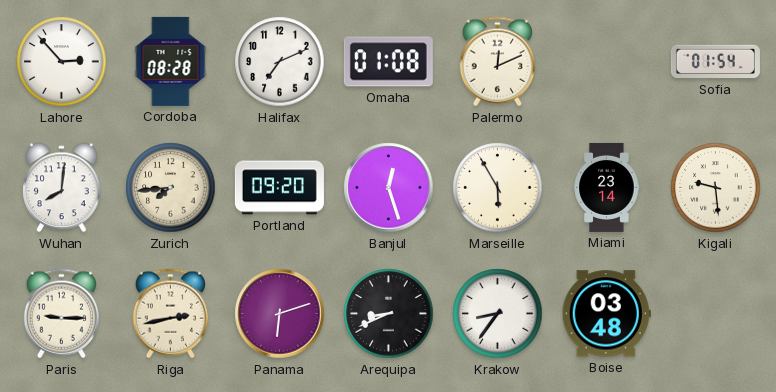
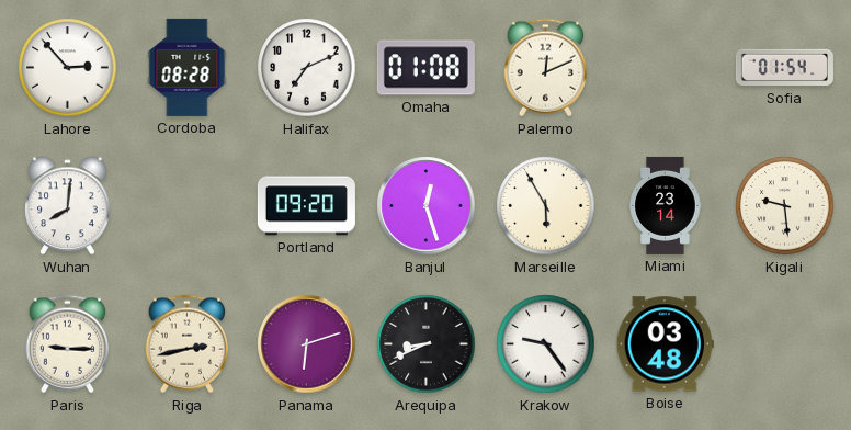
Zurich: 7:44 -> none (171, 188)
Krakow: 8:36 -> 9:24 (546, 344)
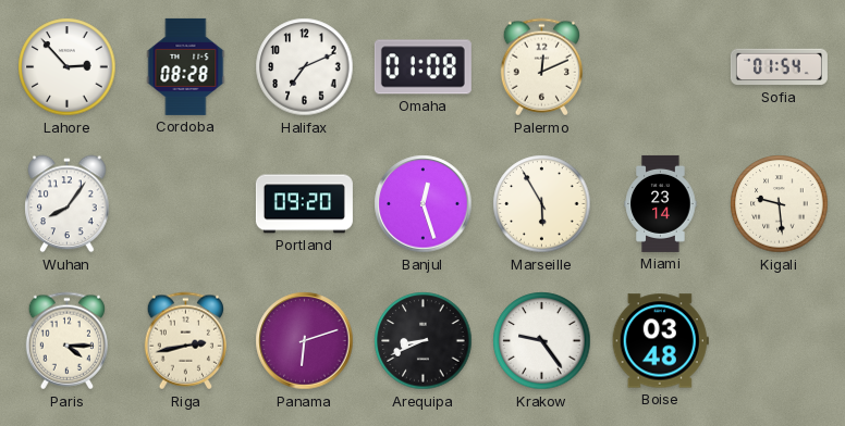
Wuhan: 8:01 -> 8:06 (68, 204)
Paris: 9:15 -> 4:15 (66, 341)
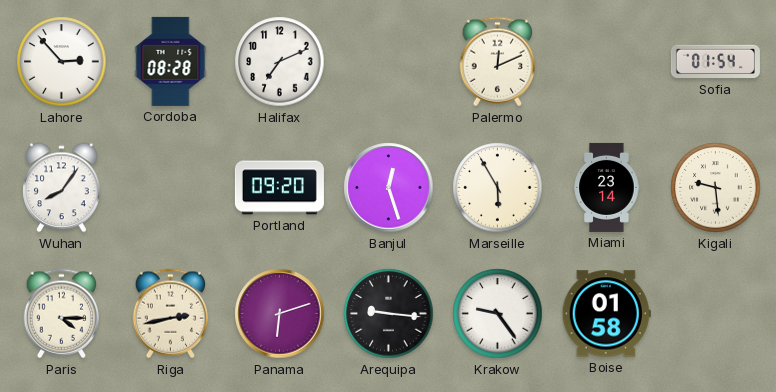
Omaha: 01:08 -> none (422, 67)
Arequipa: 8:41 -> 9:16 (389, 314)
Boise: 03:48 -> 01:58 (606, 314)
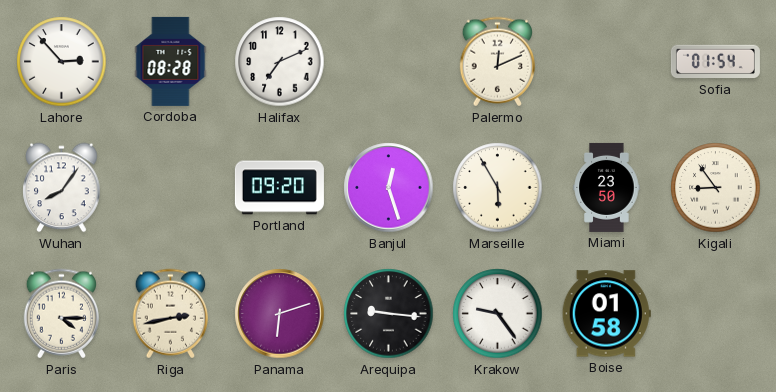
Miami: 23:14 -> 23:50 (607, 187)
Kigali: 9:29 -> 8:54 (716, 188)
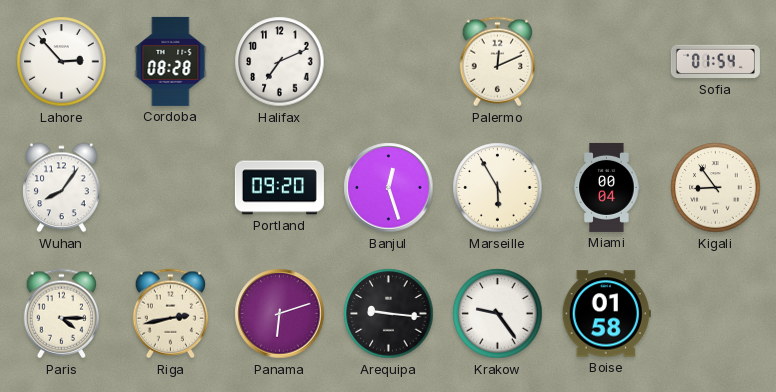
Miami: 23:50 -> 00:04 (607, 187)
